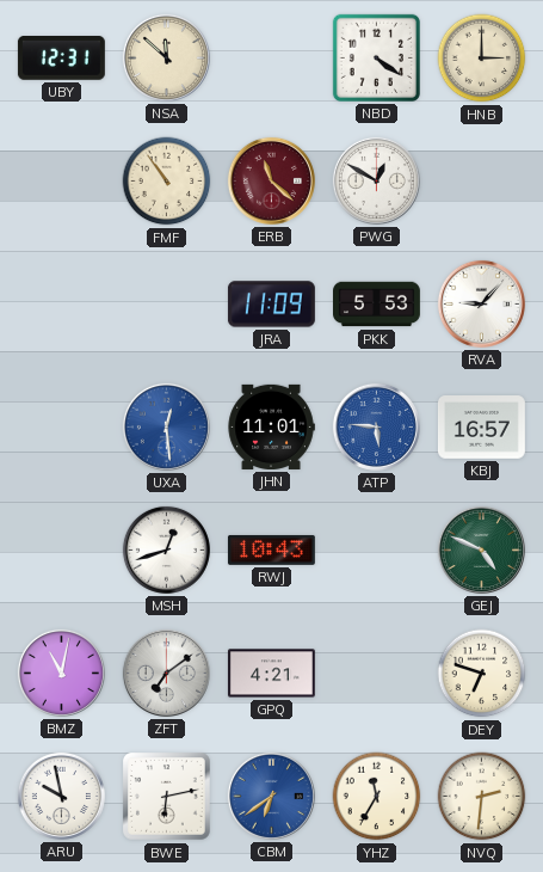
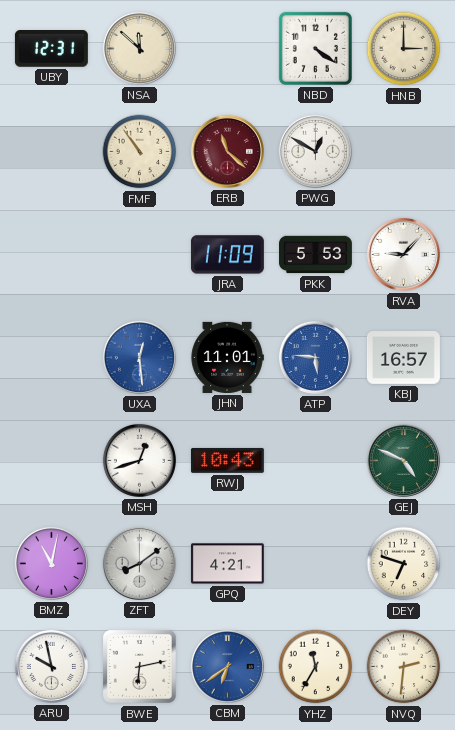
ZFT: 7:09 -> 8:09 (139, 563)
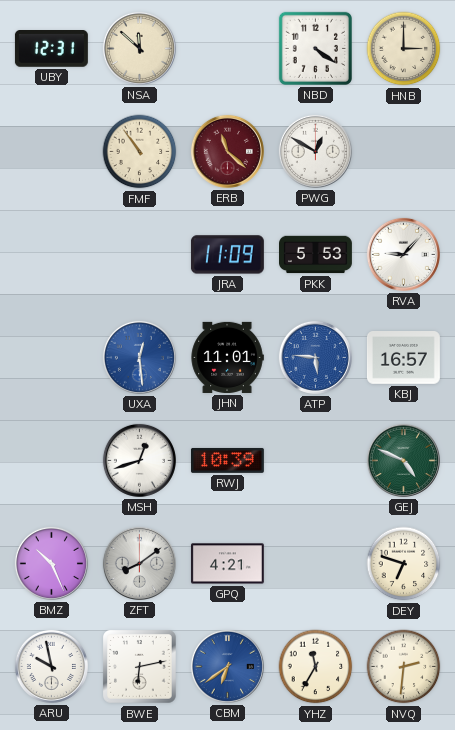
RWJ: 10:43 -> 10:39 (227, 460)
BMZ: 11:02 -> 10:26 (51, 563)
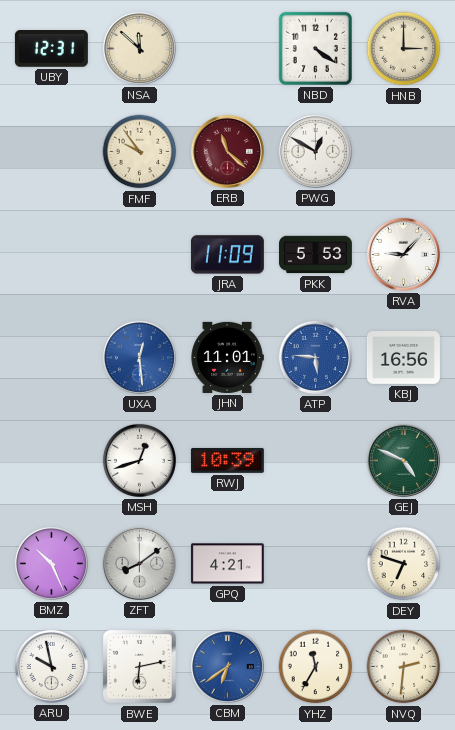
FMF: 10:54 -> 9:54 (140, 152)
KBJ: 16:57 -> 16:56 (403, 358)
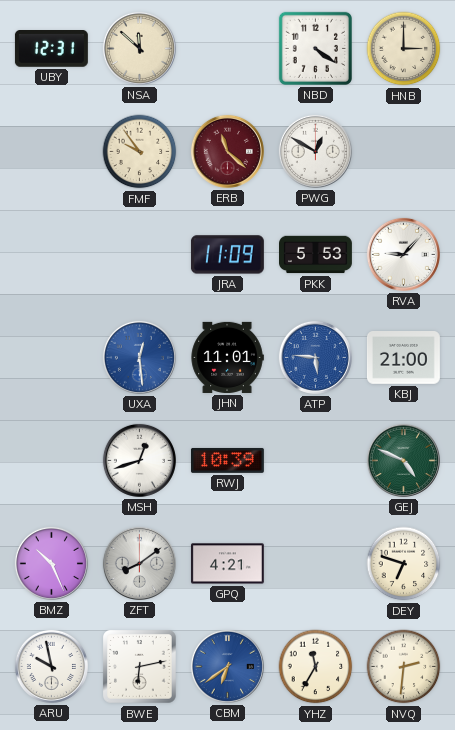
KBJ: 16:56 -> 21:00 (403, 358)
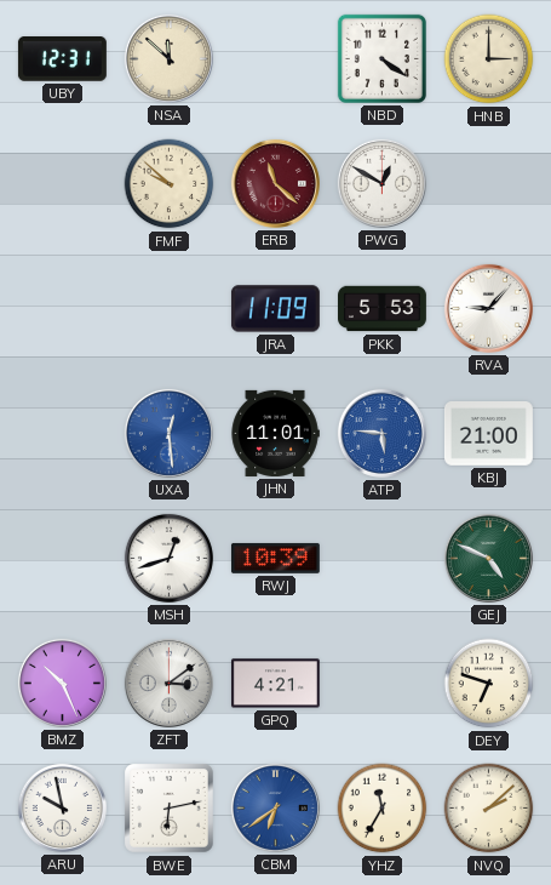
FMF: 9:54 -> 9:52 (170, 184)
ZFT: 8:09 -> 3:09 (168, 683)
NVQ: 2:31 -> 2:08 (489, 809)
